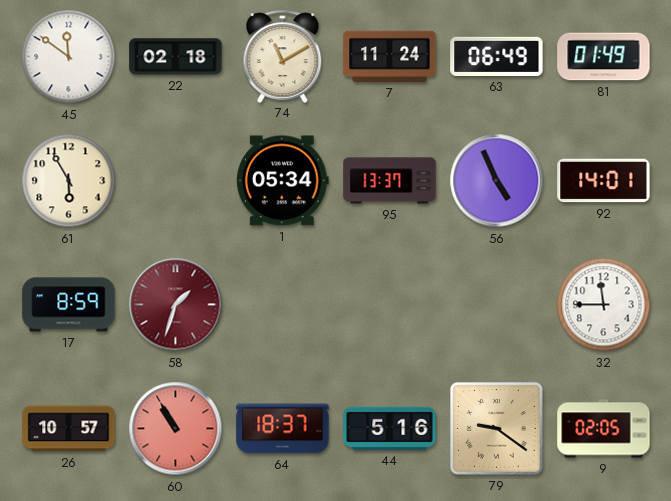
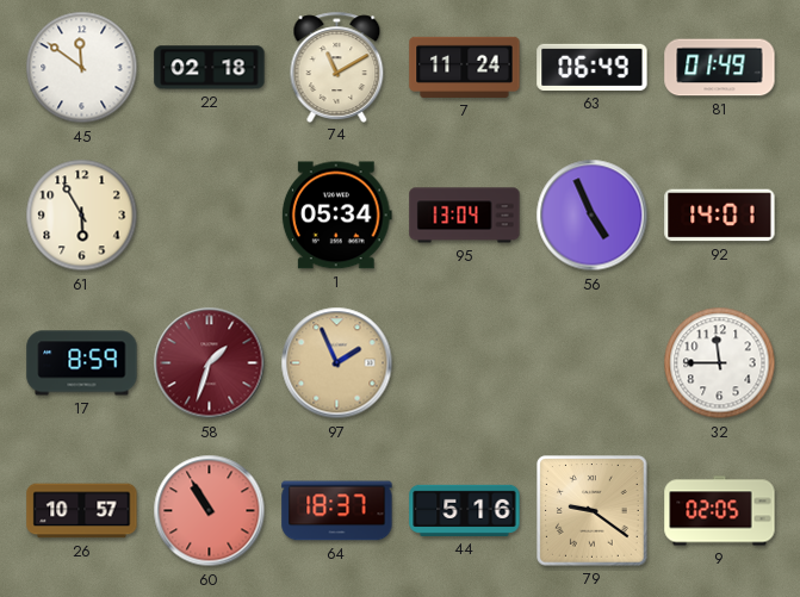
95: 13:37 -> 13:04 (465, 216)
97: none -> 1:56 (337, 363)
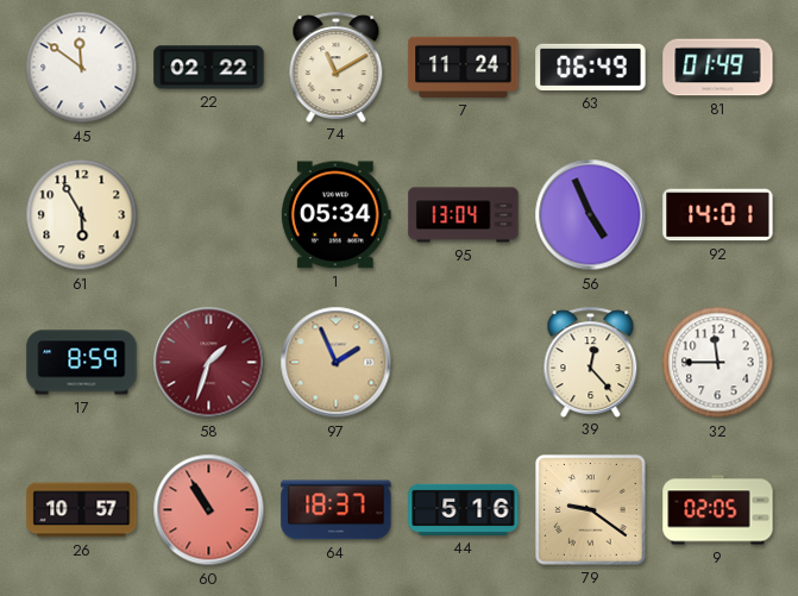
22: 02:18 -> 02:22 (209, 68)
39: none -> 12:23 (591, 362)
